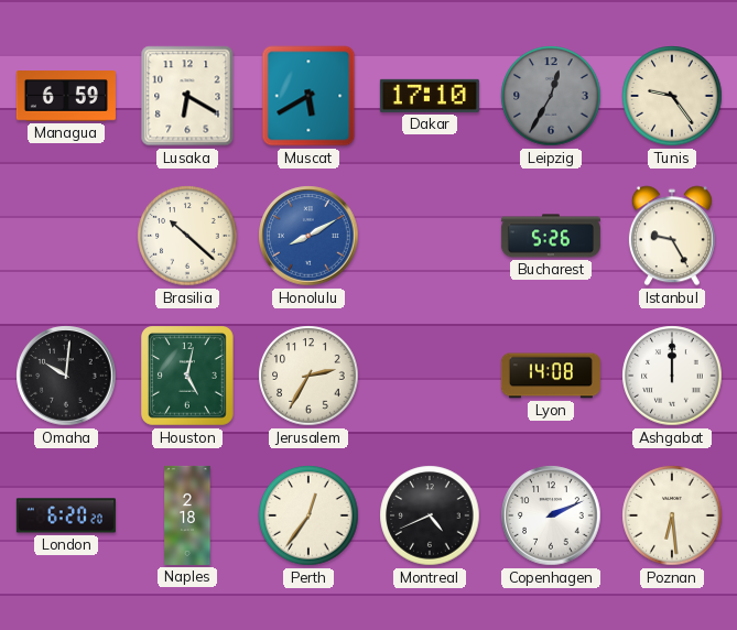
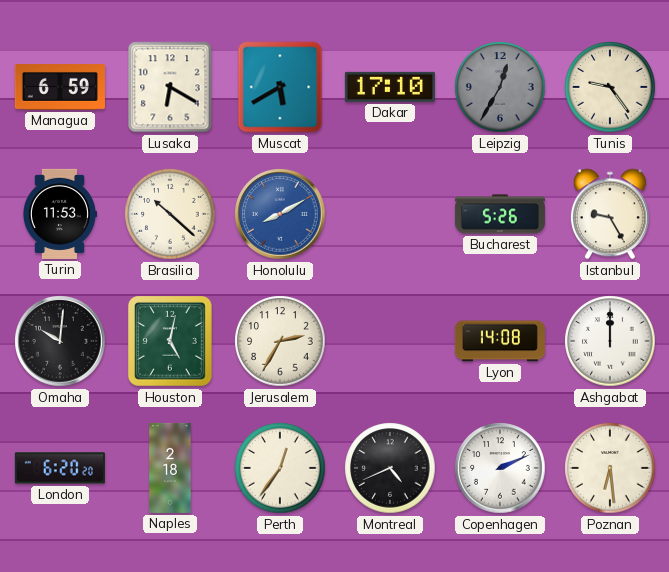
Turin: none -> 11:53 (59, 214)
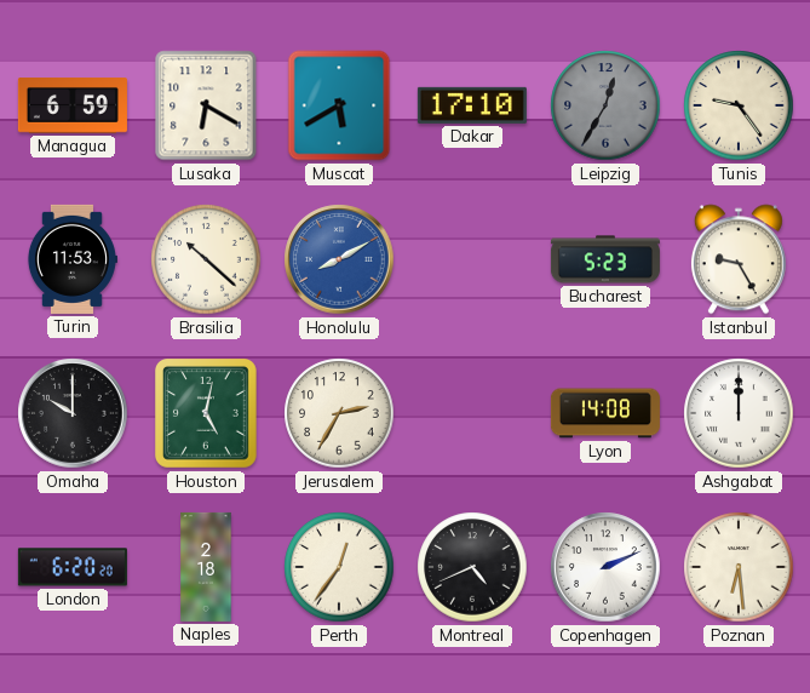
Bucharest: 5:26 -> 5:23 (605, 259)
Omaha: 10:01 -> 10:00 (73, 413)
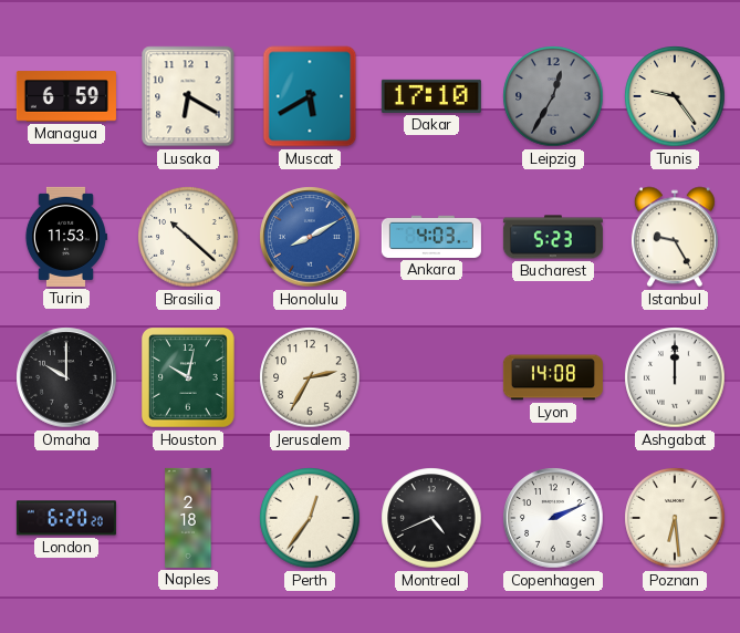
Ankara: none -> 4:03 (431, 237)
Houston: 5:02 -> 10:02 (188, 378)
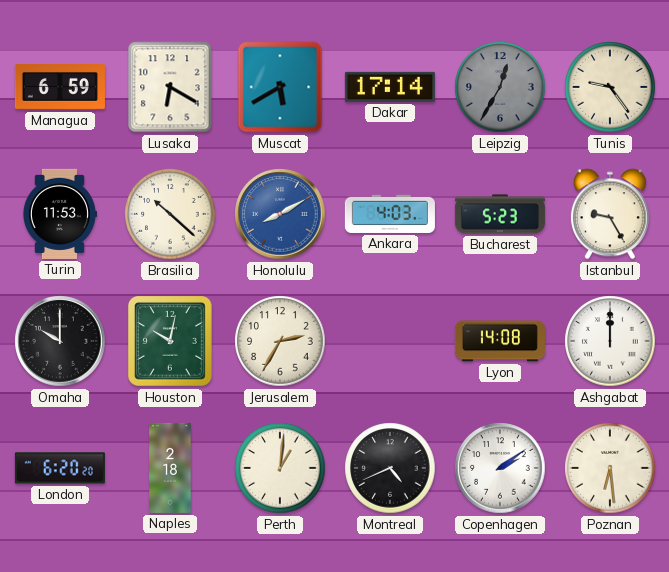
Dakar: 17:10 -> 17:14 (390, 87)
Perth: 12:36 -> 1:01 (280, 468)
Copenhagen: 2:11 -> 2:09 (500, 468)
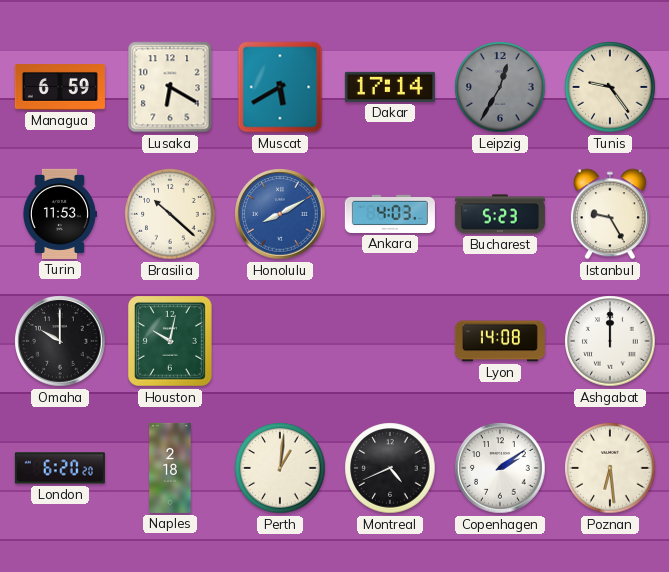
Jerusalem: 2:35 -> none (280, 341)
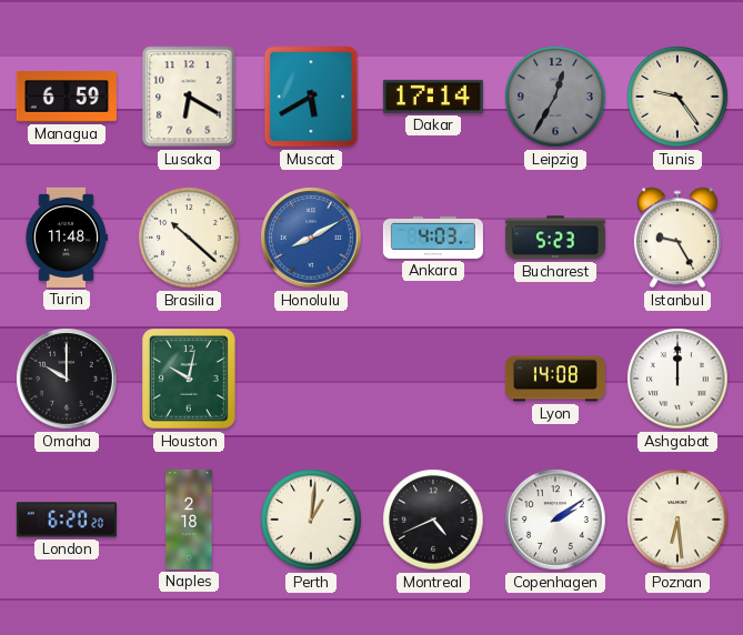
Turin: 11:53 -> 11:48 (66, 238)
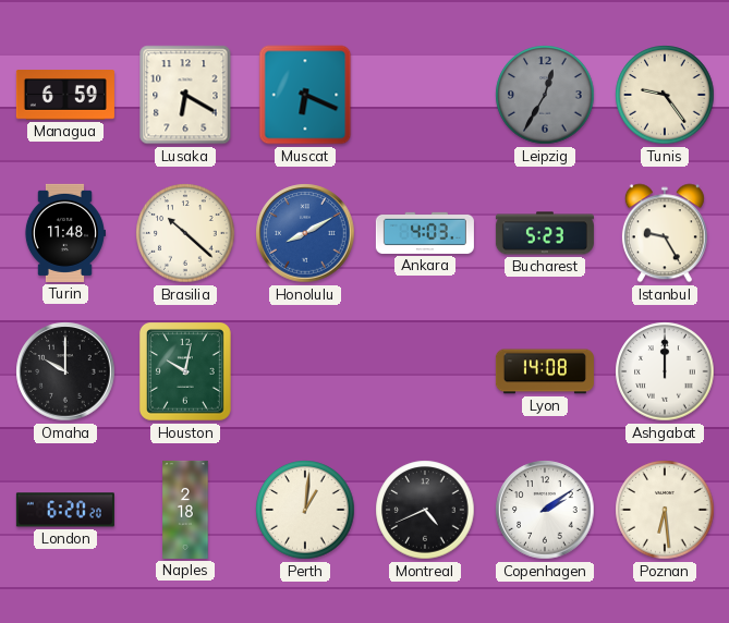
Muscat: 5:40 -> 6:19 (305, 95)
Dakar: 17:14 -> none (433, 97)
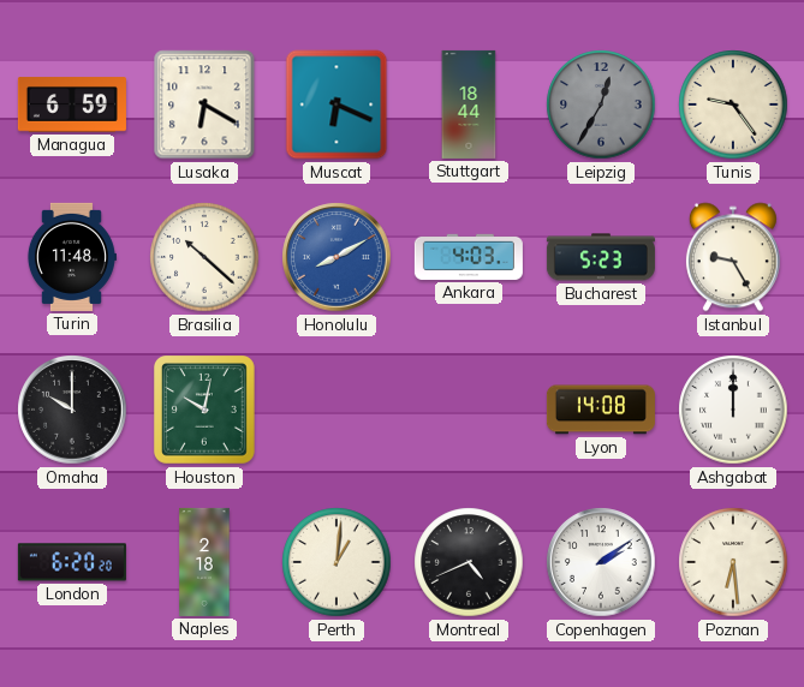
Stuttgart: none -> 18:44 (469, 104)
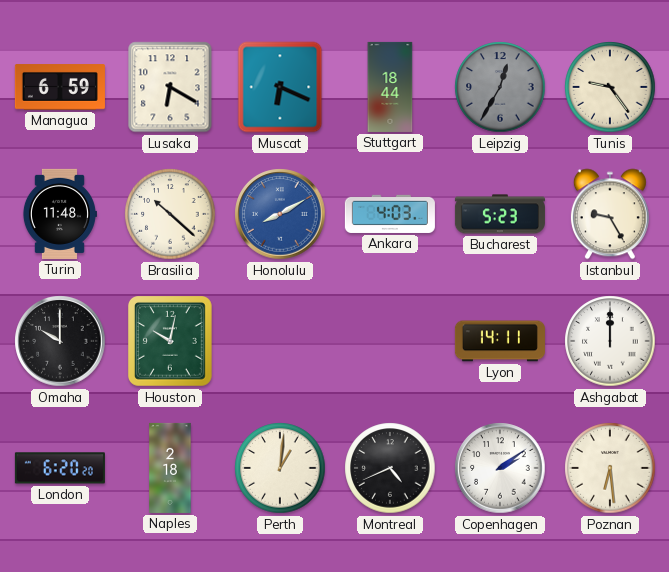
Lyon: 14:08 -> 14:11 (500, 341)
